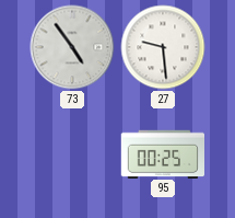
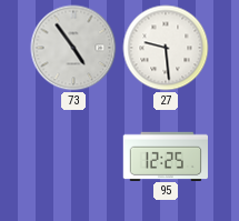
95: 00:25 -> 12:25 (165, 155)
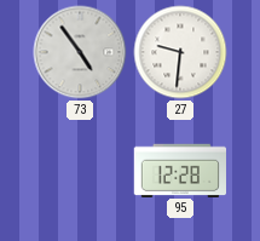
27: 9:29 -> 9:31 (180, 52)
95: 12:25 -> 12:28 (179, 170)
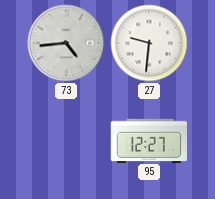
73: 4:54 -> 4:44 (66, 43)
95: 12:28 -> 12:27 (148, 140)
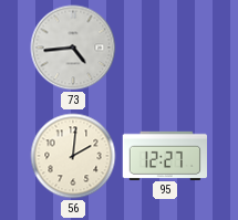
27: 9:31 -> none (149, 43)
56: none -> 2:01 (73, 156)
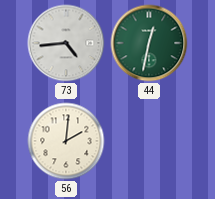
44: none -> 12:32 (149, 43)
95: 12:27 -> none (164, 155)
